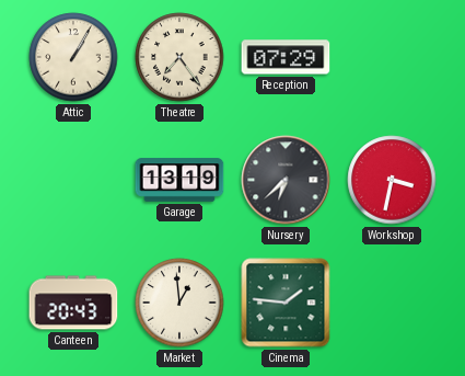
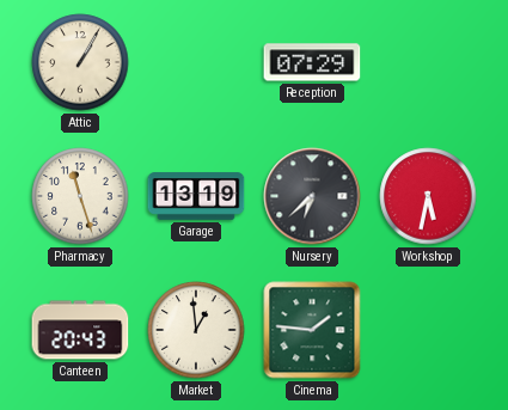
Theatre: 7:24 -> none (179, 57)
Pharmacy: none -> 11:27 (80, 196)
Workshop: 3:32 -> 5:32 (428, 196)
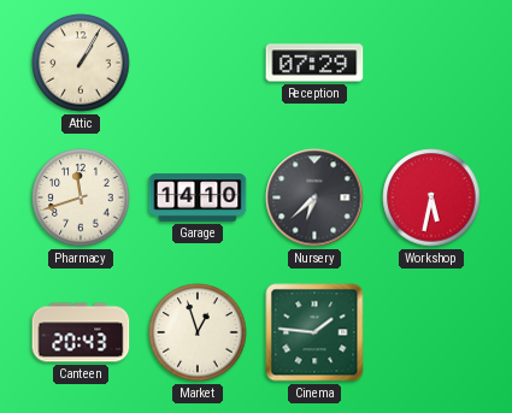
Pharmacy: 11:27 -> 11:42 (81, 197)
Garage: 13:19 -> 14:10 (198, 197)
Market: 12:59 -> 12:57 (198, 332)
